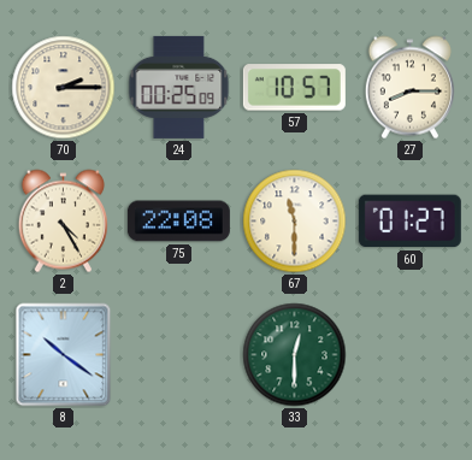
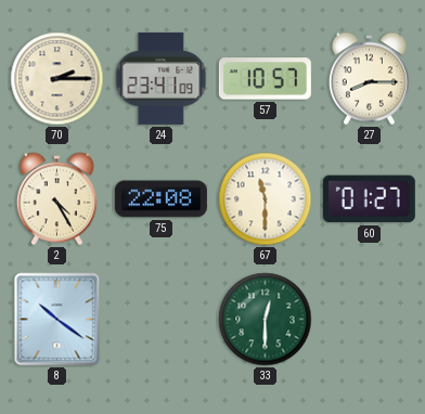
24: 00:25 -> 23:41 (162, 78)
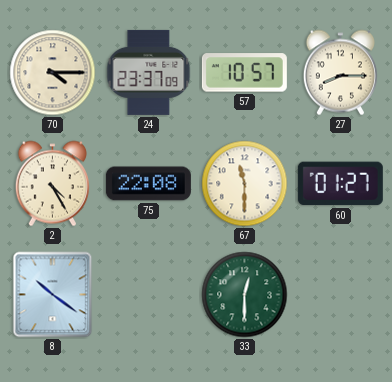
70: 2:15 -> 4:15 (53, 73)
24: 23:41 -> 23:37 (149, 72)
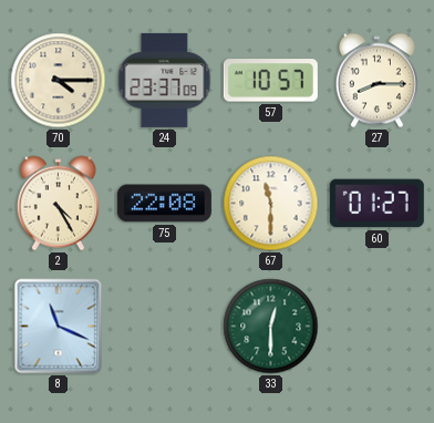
8: 10:21 -> 11:19 (59, 327)
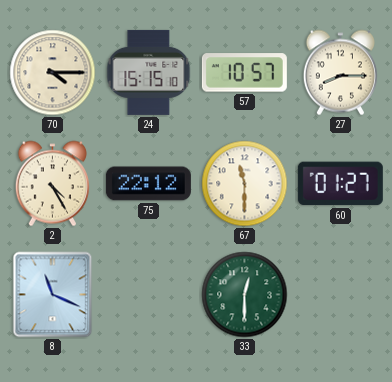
24: 23:37 -> 15:15 (149, 72)
75: 22:08 -> 22:12 (148, 184)
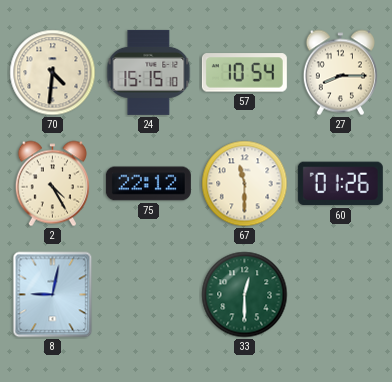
70: 4:15 -> 4:31 (53, 73)
57: 10:57 -> 10:54 (244, 73)
60: 01:27 -> 01:26 (340, 184)
8: 11:19 -> 9:02 (53, 295)
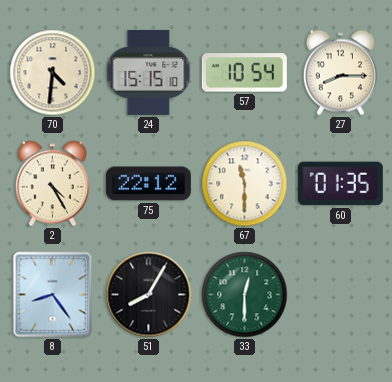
60: 01:26 -> 01:35 (340, 184)
8: 9:02 -> 8:24 (53, 295)
51: none -> 8:05 (149, 295)
